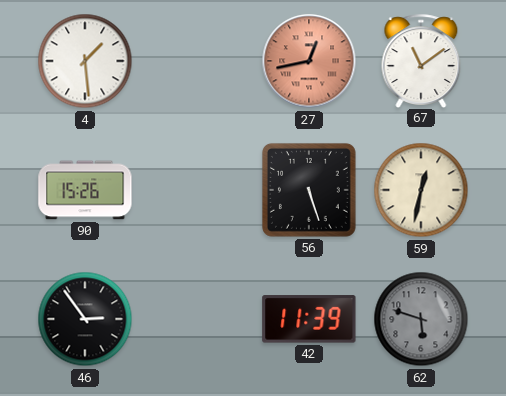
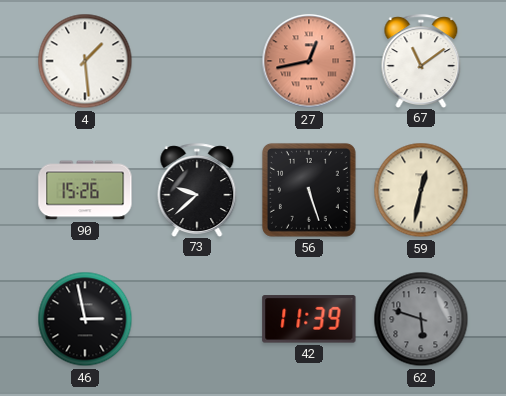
73: none -> 9:38 (197, 190)
46: 2:54 -> 2:58 (85, 319)
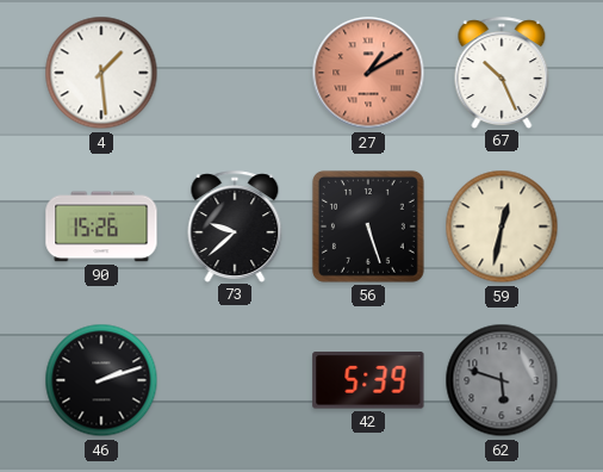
27: 12:43 -> 1:10 (368, 73)
67: 11:09 -> 10:26 (502, 73)
46: 2:58 -> 2:12 (101, 380)
42: 11:39 -> 5:39 (368, 380)
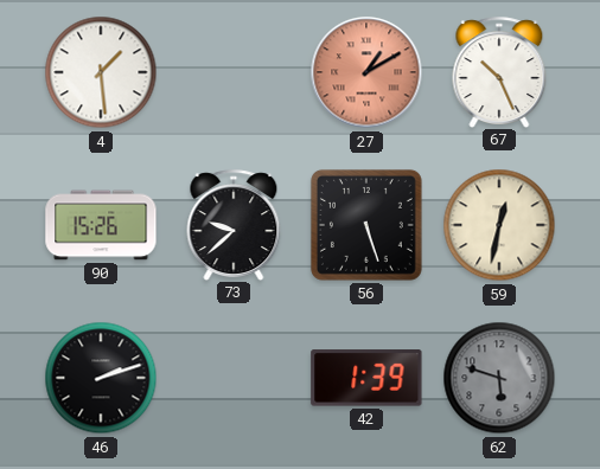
42: 5:39 -> 1:39 (366, 378)
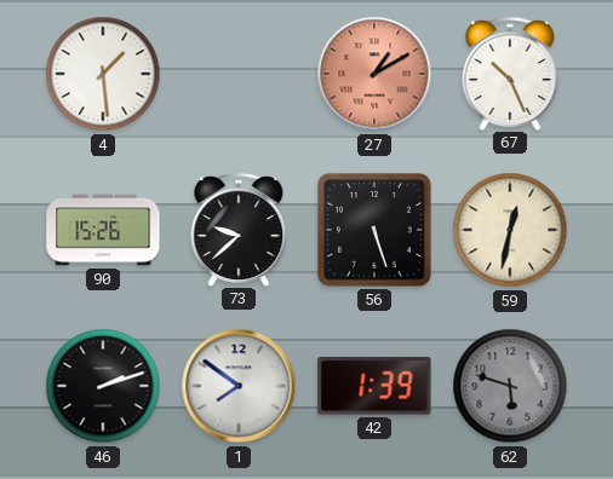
1: none -> 7:51 (239, 386)
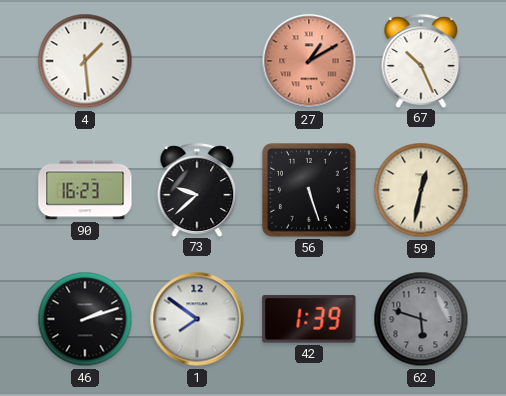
90: 15:26 -> 16:23 (85, 190)
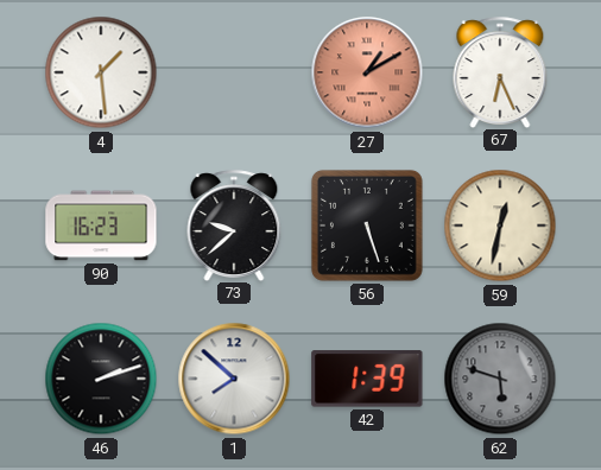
67: 10:26 -> 6:26 (500, 72)
1: 7:51 -> 7:52 (234, 379)
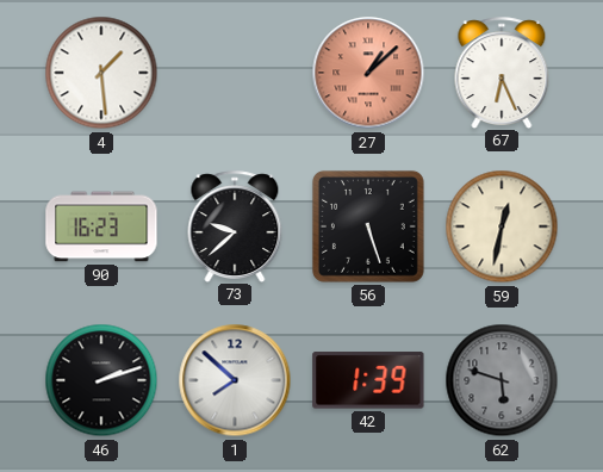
27: 1:10 -> 1:08 (368, 73)
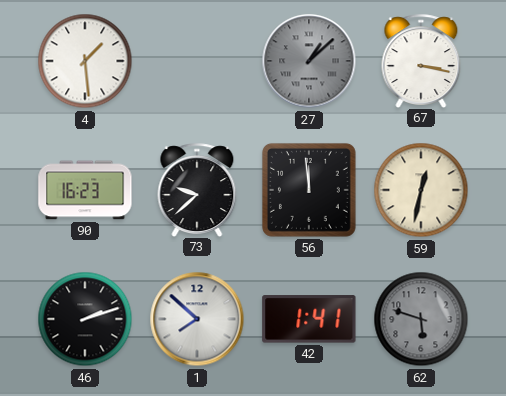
27 dial: salmon -> grey (309, 61)
67: 6:26 -> 3:17 (421, 61)
56: 5:27 -> 11:59 (309, 190)
42: 1:39 -> 1:41 (309, 319)
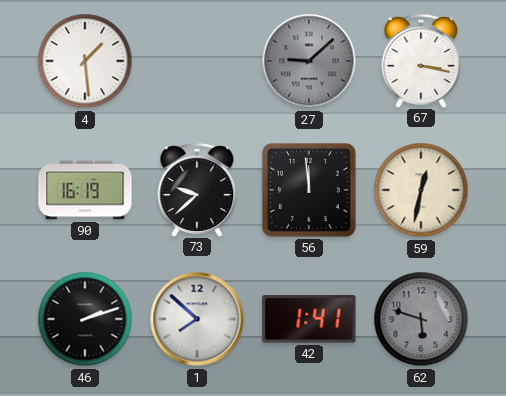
27: 1:08 -> 9:08 (309, 61)
90: 16:23 -> 16:19 (85, 190)
